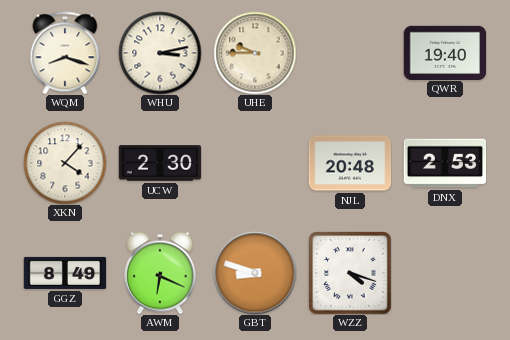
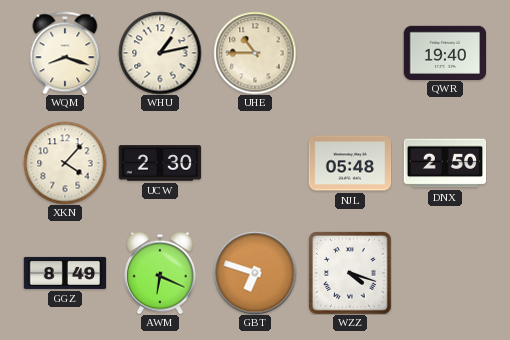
WHU: 3:13 -> 1:13 (160, 53)
UHE: 9:45 -> 10:45 (255, 53)
NJL: 20:48 -> 05:48 (350, 163)
DNX: 2:53 -> 2:50 (445, 163)
GBT: 8:48 -> 6:48 (255, 273)
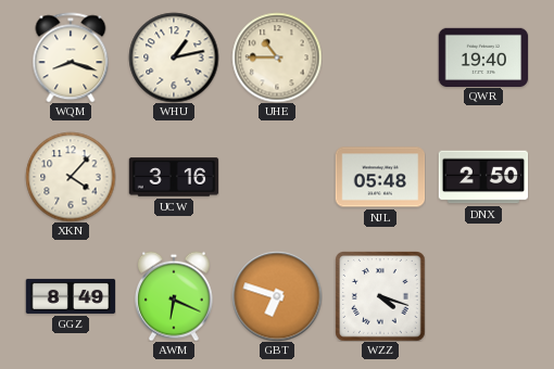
UCW: 2:30 -> 3:16 (174, 177)
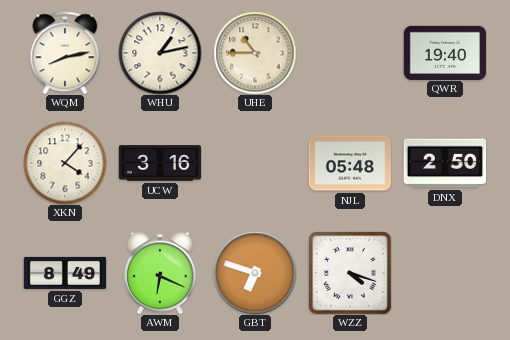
WQM: 8:18 -> 8:13 (65, 53)
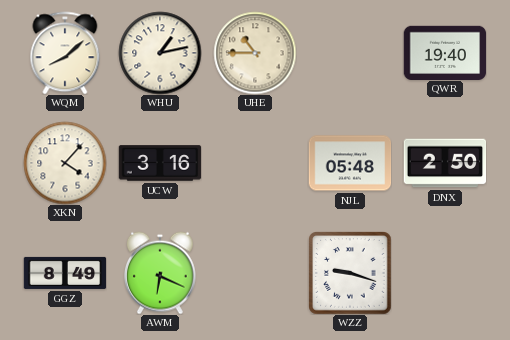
WQM: 8:13 -> 8:08 (65, 53)
GBT: 6:48 -> none (255, 273)
WZZ: 4:18 -> 9:18 (350, 273)
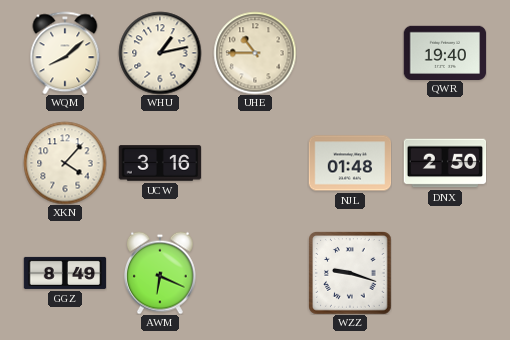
NJL: 05:48 -> 01:48 (350, 163)
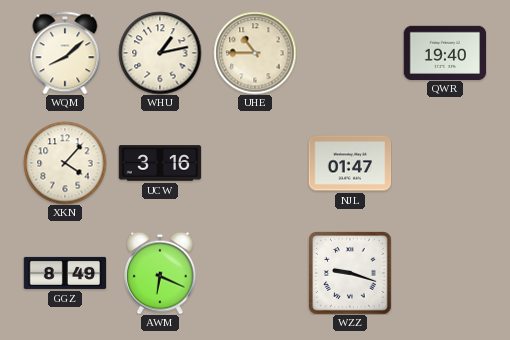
NJL: 01:48 -> 01:47 (350, 163)
DNX: 2:50 -> none (445, 163)
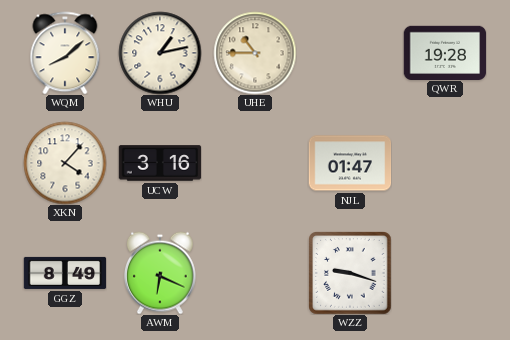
QWR: 19:40 -> 19:28 (445, 52)
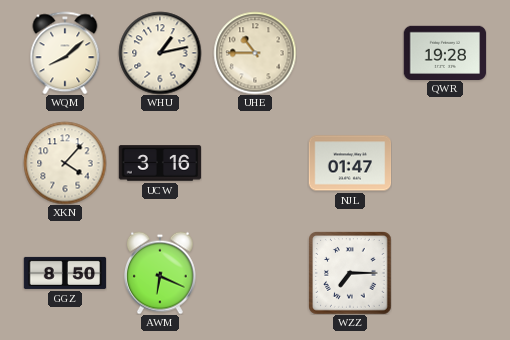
GGZ: 8:49 -> 8:50 (65, 273)
WZZ: 9:18 -> 7:15 (350, 273)
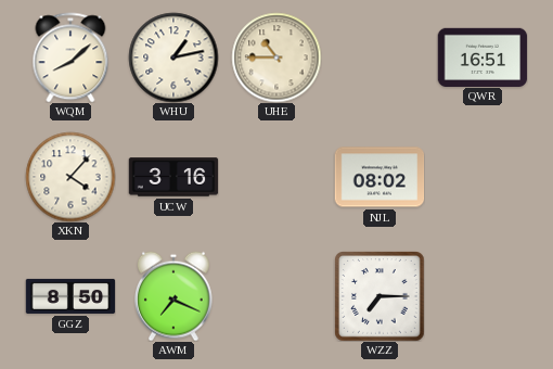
QWR: 19:28 -> 16:51 (483, 56)
NJL: 01:47 -> 08:02 (380, 177)
AWM: 6:19 -> 7:19 (175, 296)
